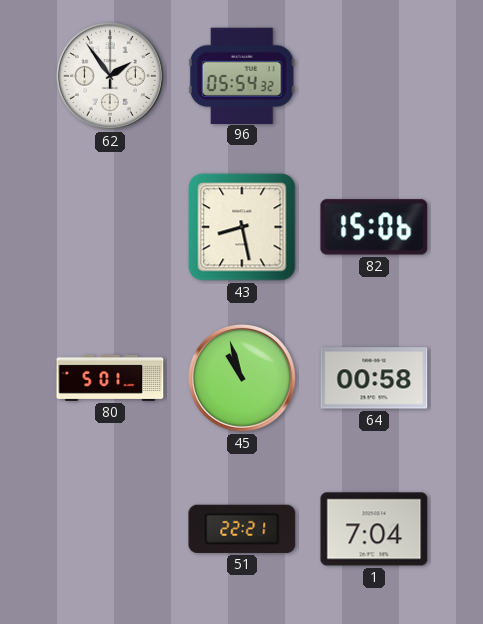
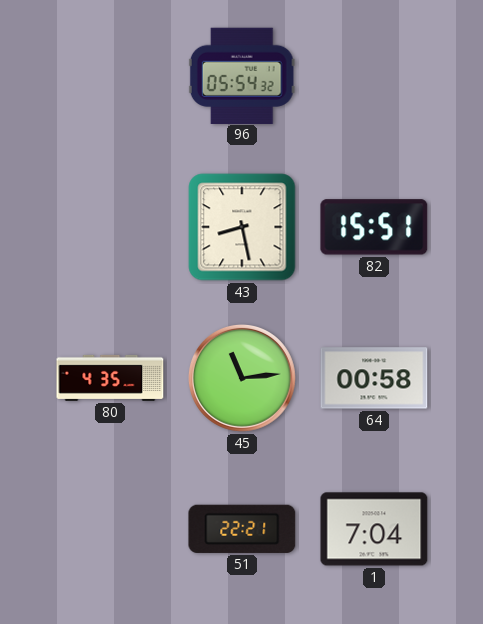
62: 1:54 -> none (110, 76)
82: 15:06 -> 15:51 (374, 227)
80: 5:01 -> 4:35 (110, 378)
45: 10:57 -> 11:14 (242, 378)
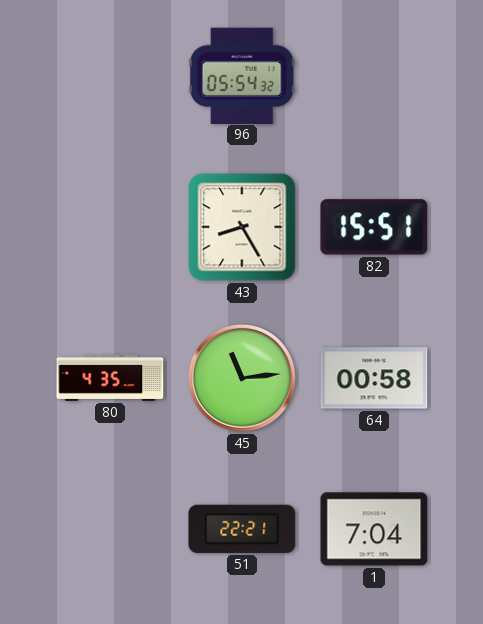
43: 8:28 -> 8:25 (242, 227)
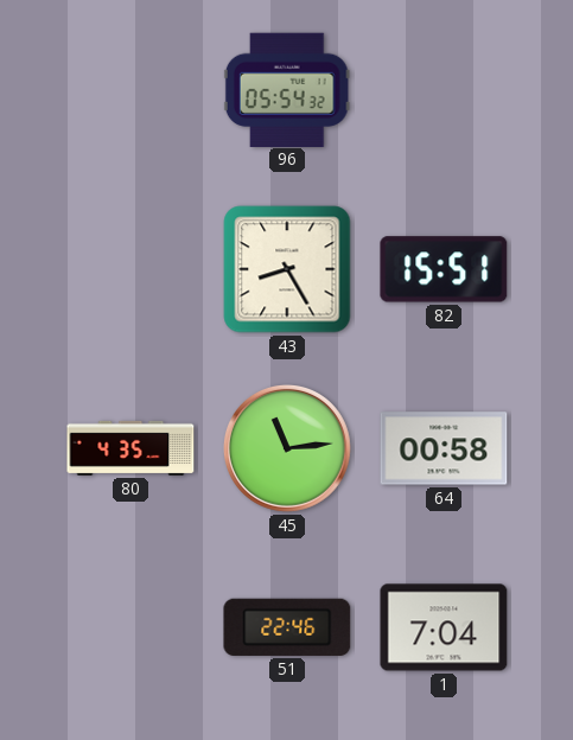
51: 22:21 -> 22:46 (287, 627)
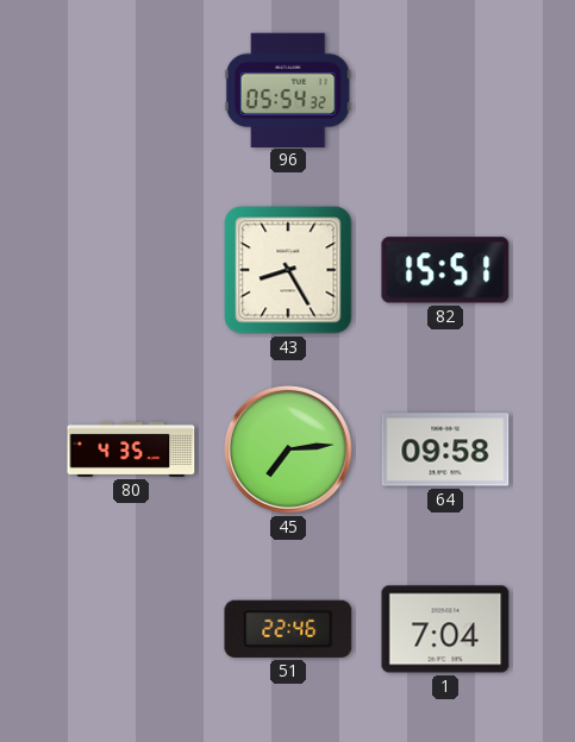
45: 11:14 -> 7:14 (288, 449)
64: 00:58 -> 09:58 (445, 449)
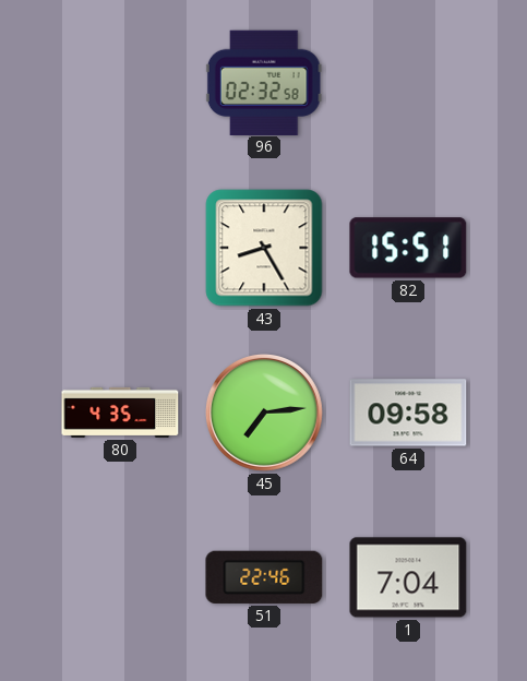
96: 05:54 -> 02:32 (264, 82)
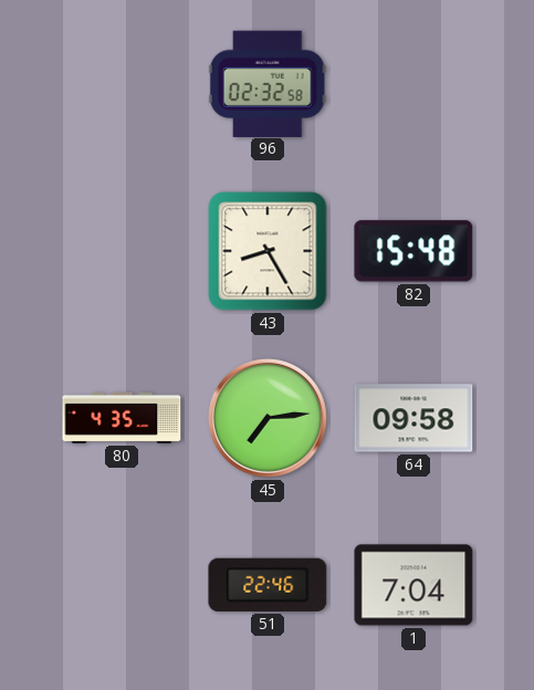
82: 15:51 -> 15:48 (413, 251)
